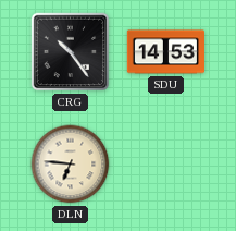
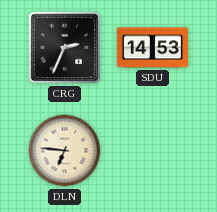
CRG: 10:24 -> 2:34 (65, 48)
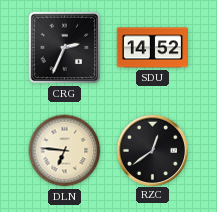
SDU: 14:53 -> 14:52 (152, 48)
RZC: none -> 12:39 (152, 150)
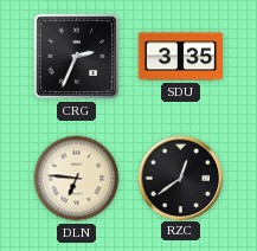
SDU: 14:52 -> 3:35 (180, 57)
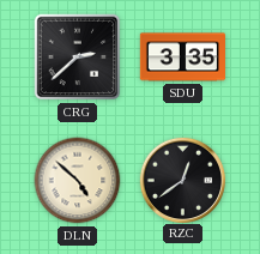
CRG: 2:34 -> 2:38 (78, 58)
DLN: 6:46 -> 4:52 (78, 181)
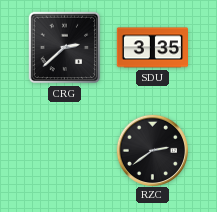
DLN: 4:52 -> none (78, 181)
RZC: 12:39 -> 2:39 (152, 150)
